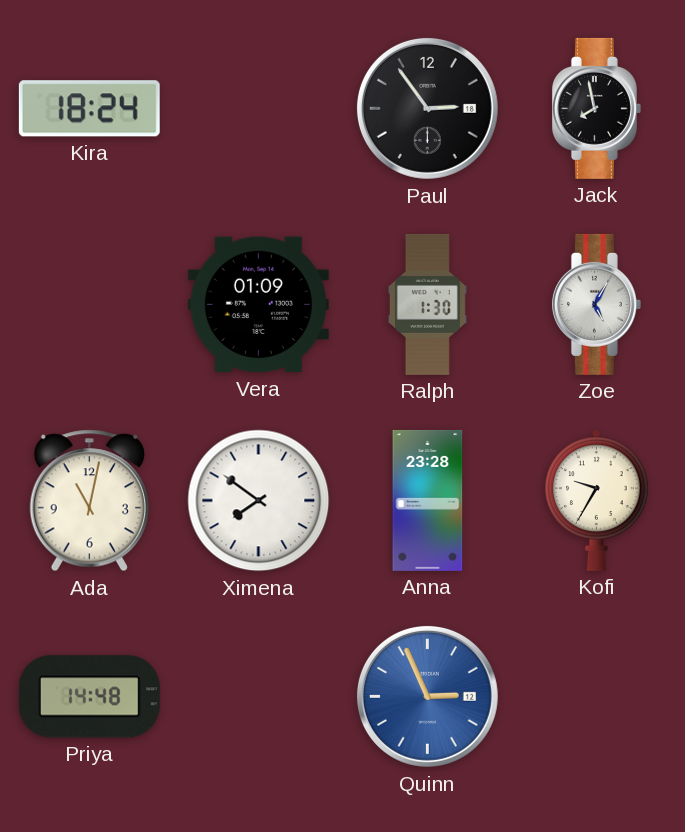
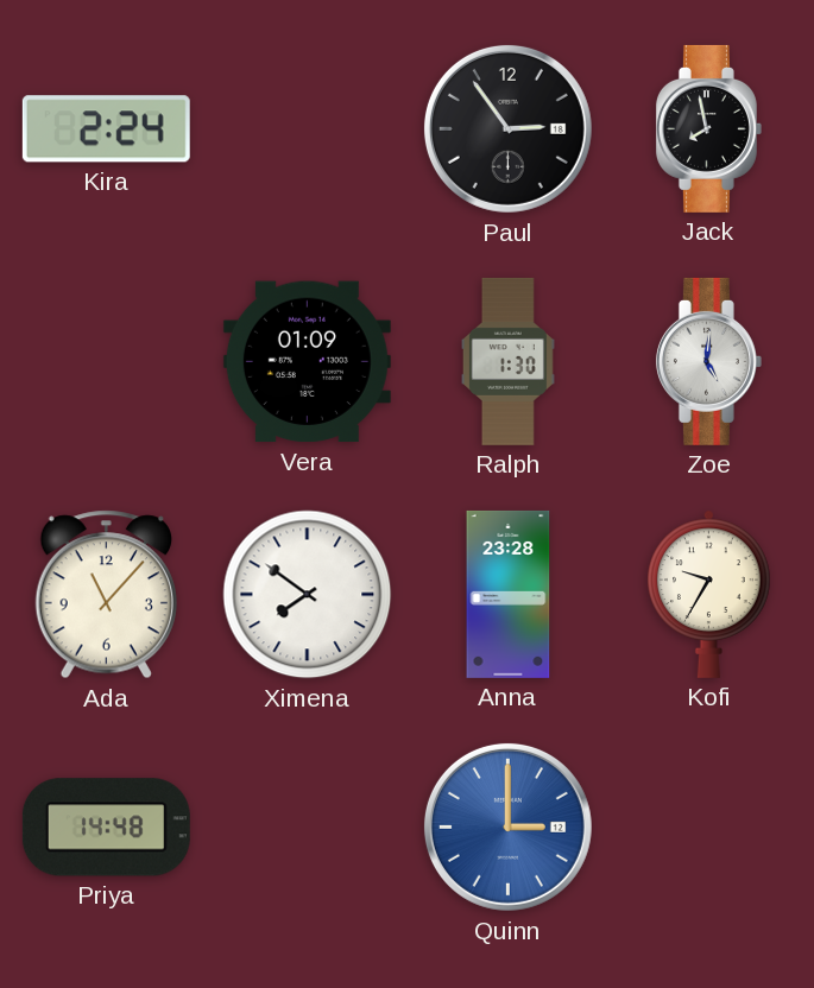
Kira: 18:24 -> 2:24 (106, 129)
Zoe: 5:05 -> 5:01 (708, 361)
Ada: 11:02 -> 11:07 (106, 595)
Quinn: 2:56 -> 3:00 (507, 826)
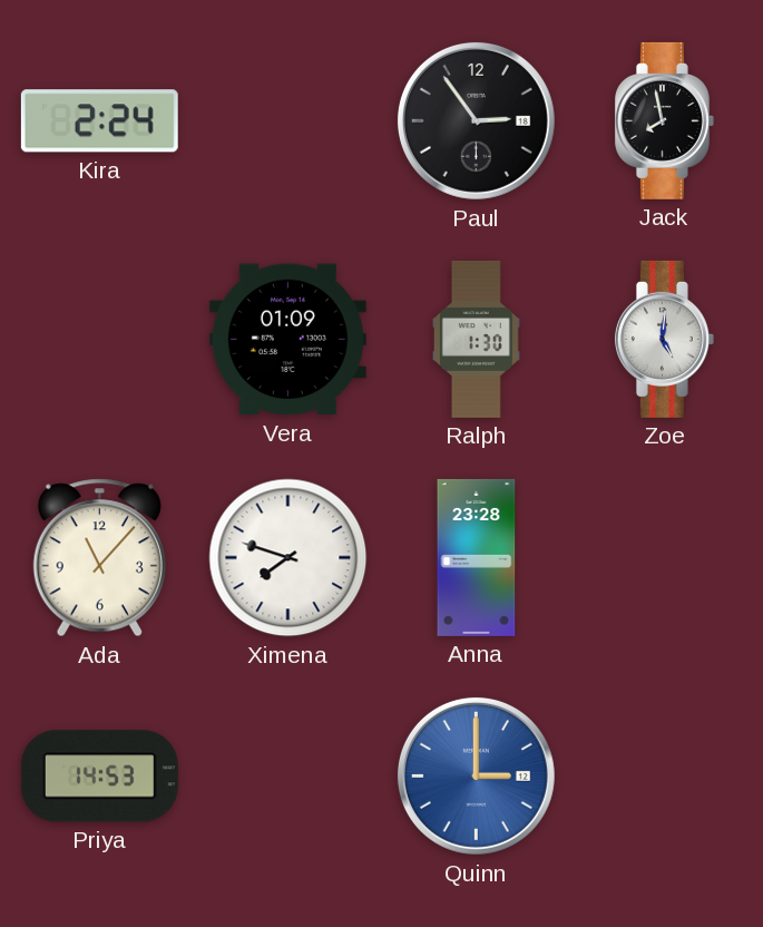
Ximena: 7:51 -> 7:48 (288, 558)
Kofi: 9:35 -> none (709, 594)
Priya: 14:48 -> 14:53 (99, 777)
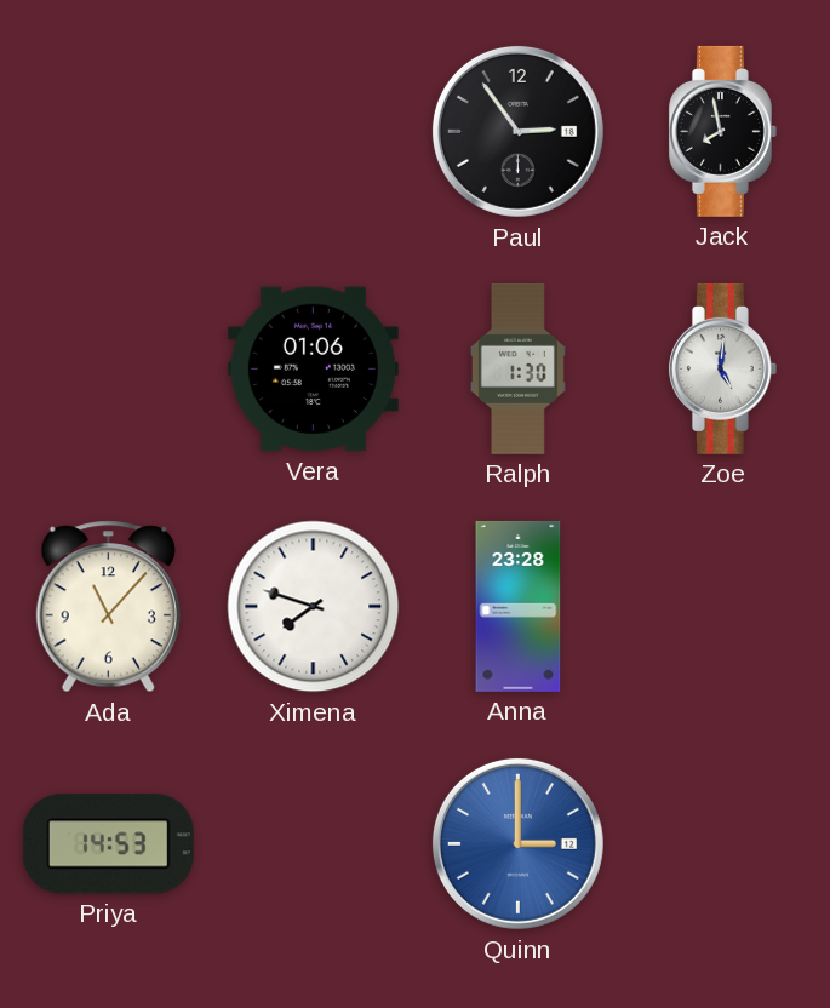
Kira: 2:24 -> none (99, 121)
Vera: 01:09 -> 01:06 (313, 370)
